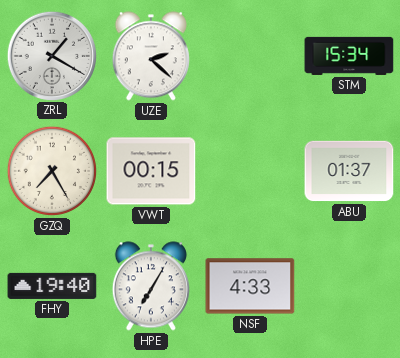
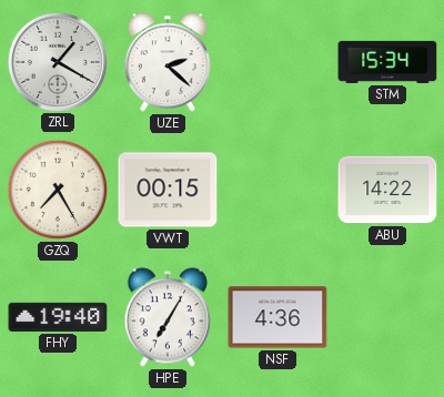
ABU: 01:37 -> 14:22 (387, 190)
NSF: 4:33 -> 4:36 (277, 317)
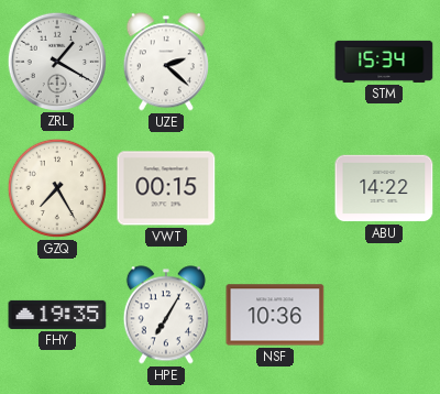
FHY: 19:40 -> 19:35 (57, 315)
NSF: 4:36 -> 10:36 (275, 315)
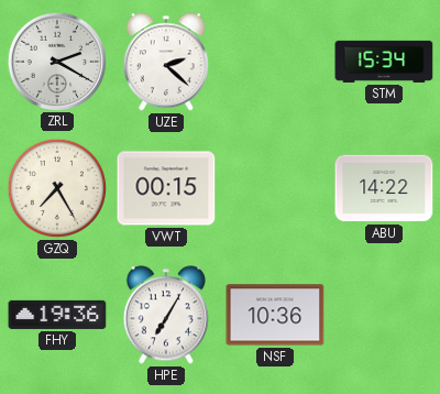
ZRL: 1:20 -> 2:20 (56, 61)
FHY: 19:35 -> 19:36 (57, 315)
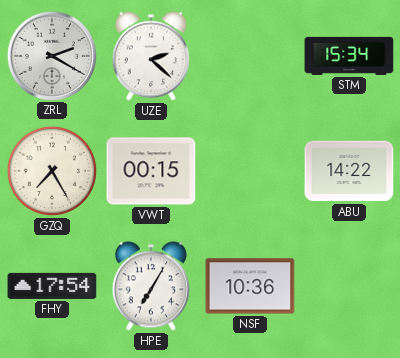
FHY: 19:36 -> 17:54 (52, 286)
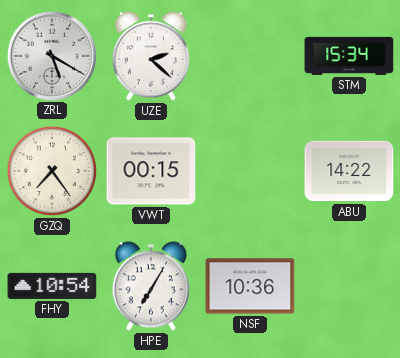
ZRL: 2:20 -> 5:20 (51, 55)
GZQ: 7:25 -> 7:24 (52, 171)
FHY: 17:54 -> 10:54 (52, 286)
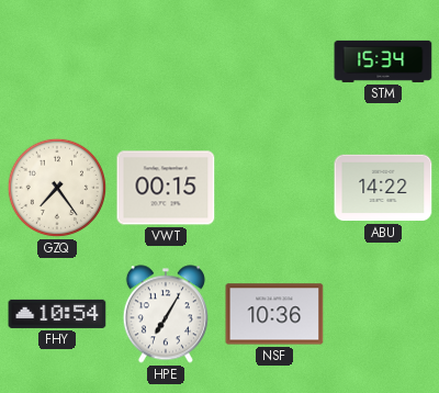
ZRL: 5:20 -> none (51, 55)
UZE: 2:22 -> none (151, 56)
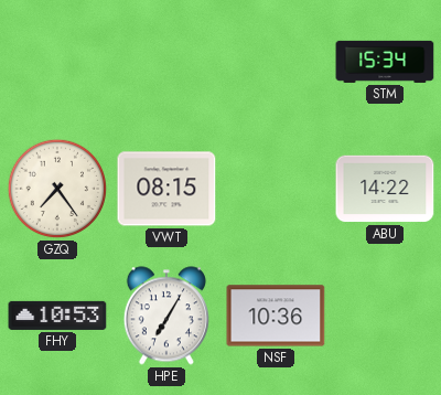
VWT: 00:15 -> 08:15 (166, 189)
FHY: 10:54 -> 10:53 (57, 316)
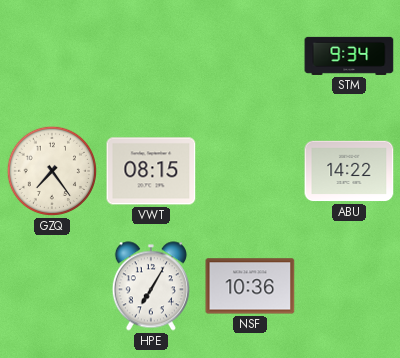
STM: 15:34 -> 9:34 (349, 56)
FHY: 10:53 -> none (57, 316)
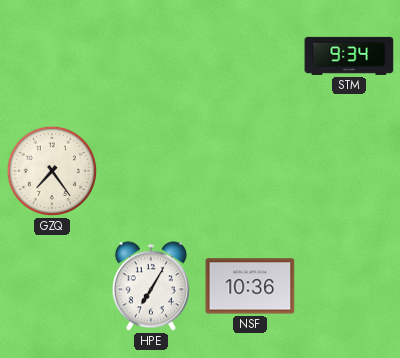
VWT: 08:15 -> none (151, 171)
ABU: 14:22 -> none (349, 171)
